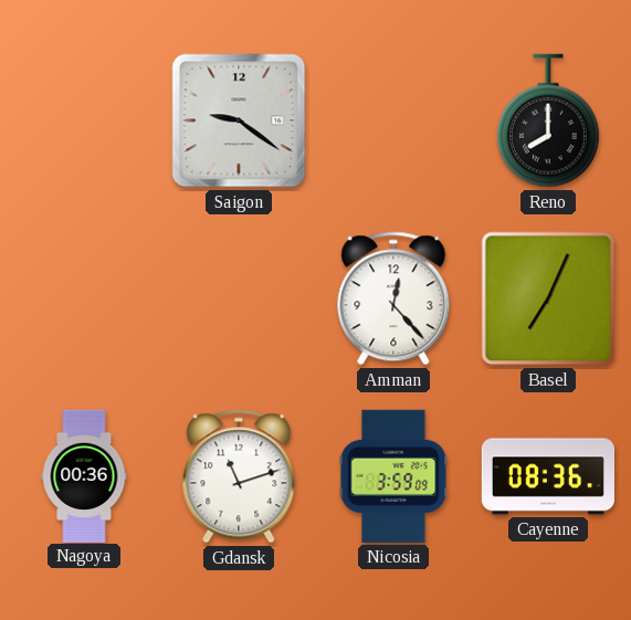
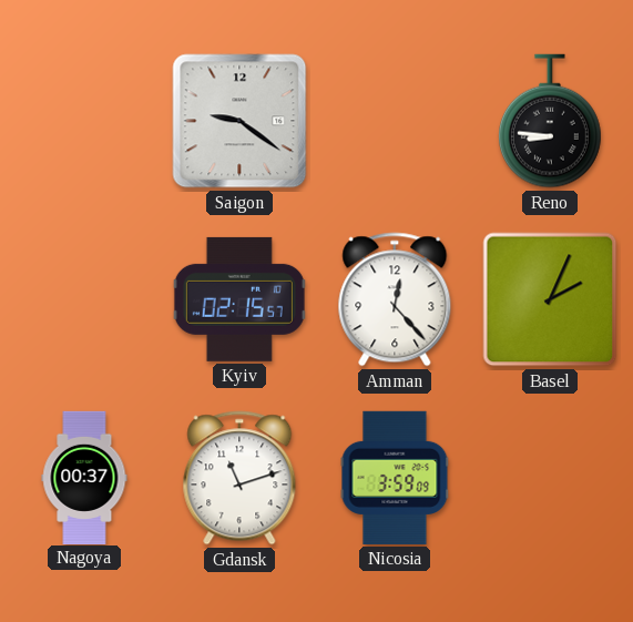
Reno: 8:00 -> 8:46 (551, 121)
Kyiv: none -> 02:15 (239, 299)
Basel: 7:04 -> 2:04 (550, 299)
Nagoya: 00:36 -> 00:37 (84, 477)
Cayenne: 08:36 -> none (547, 476)
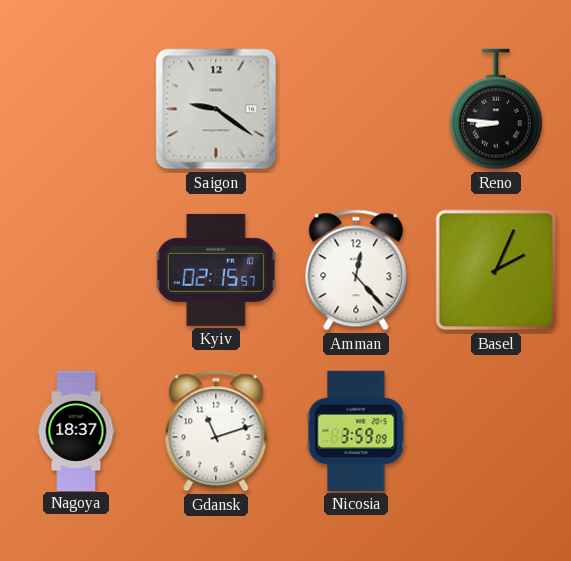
Nagoya: 00:37 -> 18:37 (76, 430)
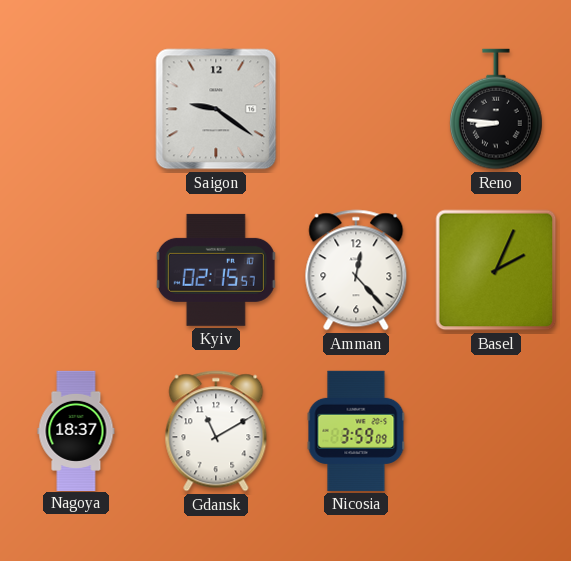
Gdansk: 11:12 -> 11:10 (216, 431)
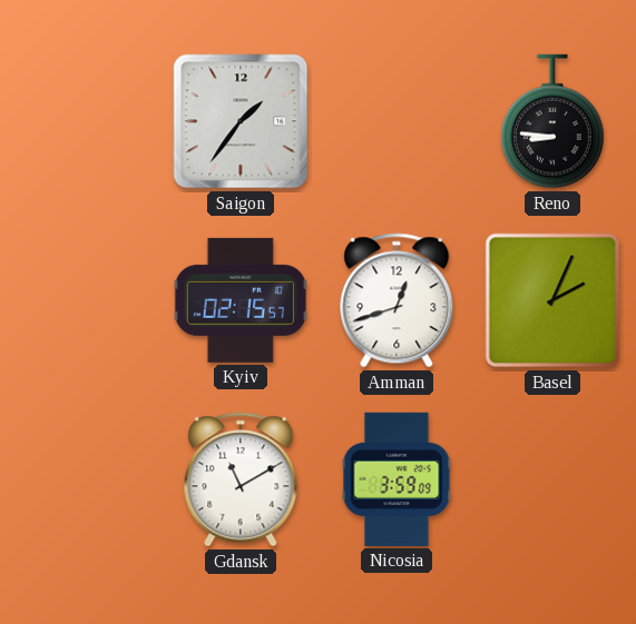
Saigon: 9:21 -> 1:36 (241, 121)
Amman: 12:23 -> 12:42 (397, 300)
Nagoya: 18:37 -> none (76, 430)
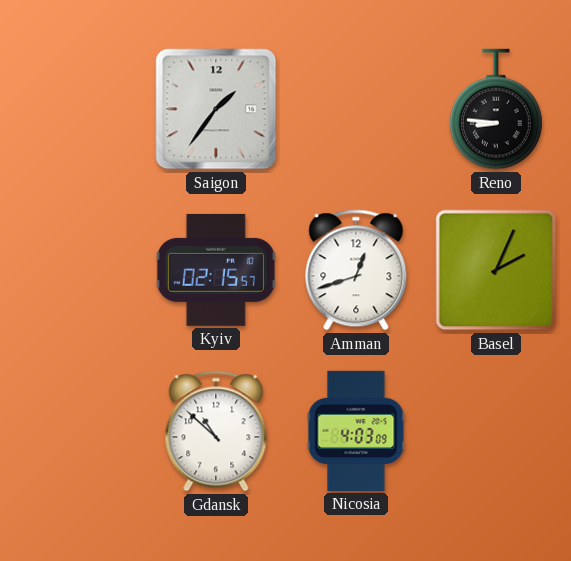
Gdansk: 11:10 -> 10:52 (216, 431)
Nicosia: 3:59 -> 4:03 (356, 431)
